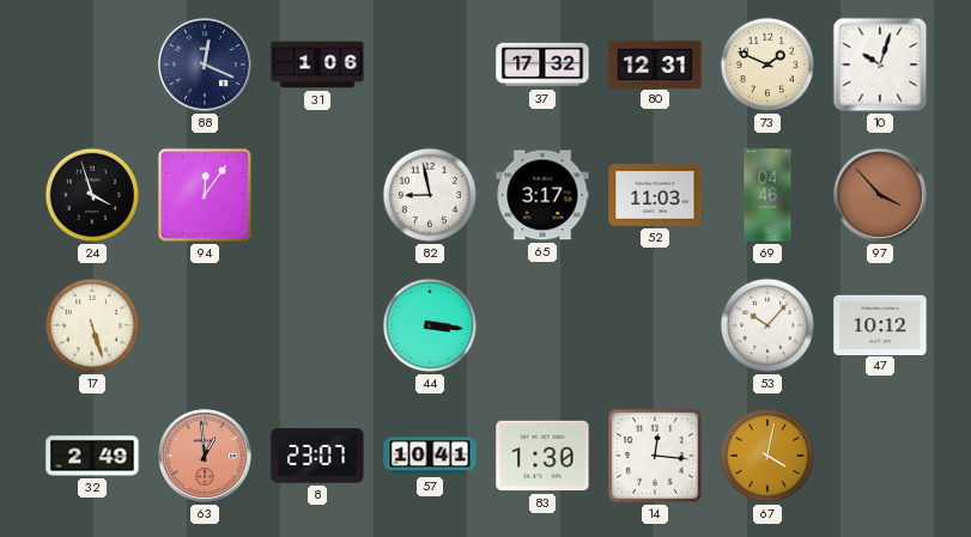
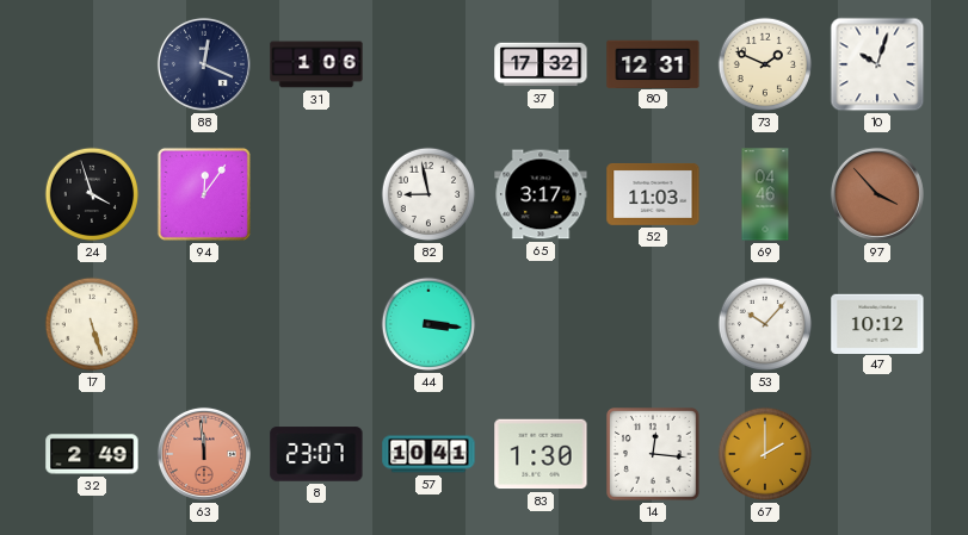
63: 12:59 -> 11:59 (204, 454)
67: 4:02 -> 2:00 (765, 454)
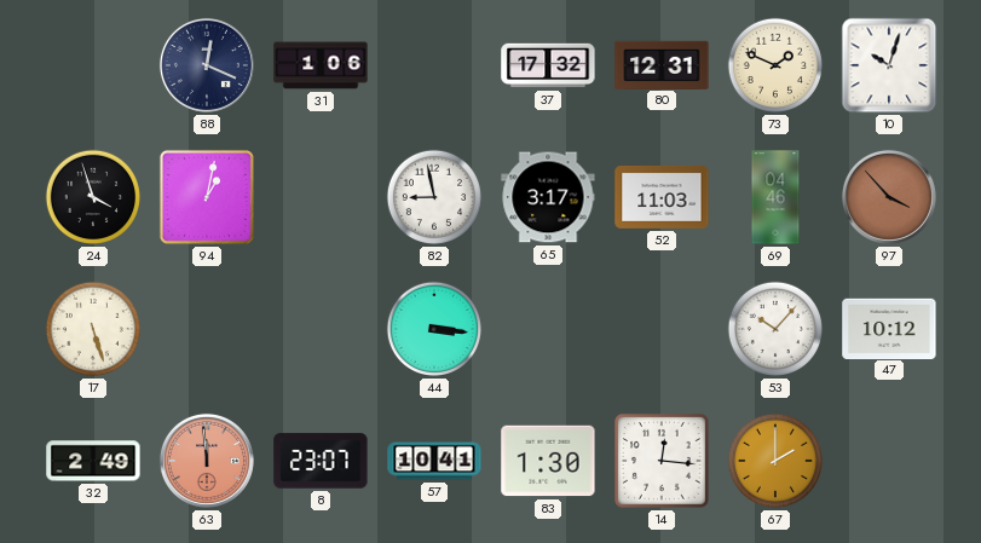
94: 12:06 -> 1:02 (207, 197)
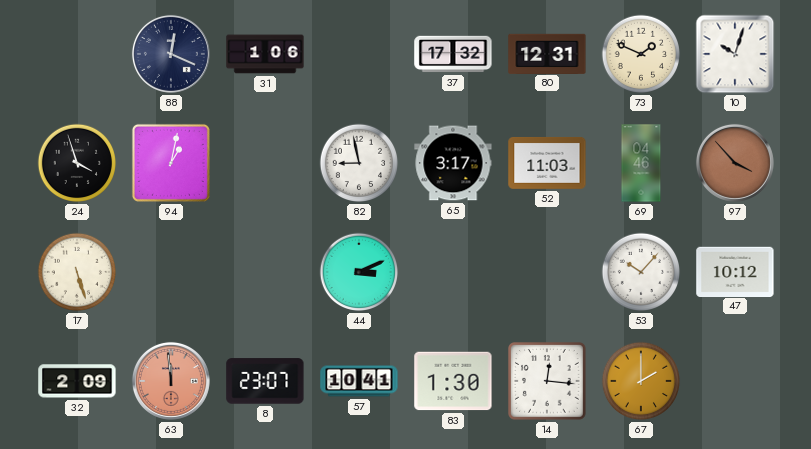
44: 3:16 -> 3:11 (359, 272)
32: 2:49 -> 2:09 (77, 381)
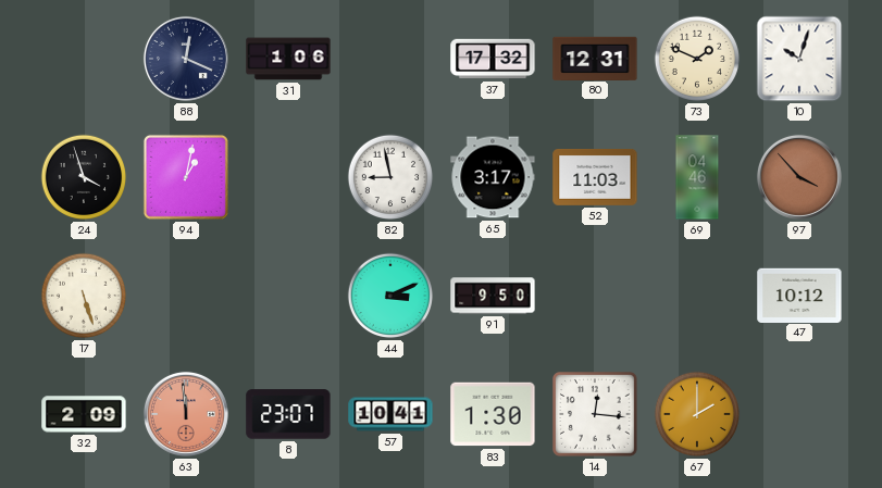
91: none -> 9:50 (493, 296)
53: 10:07 -> none (641, 272)
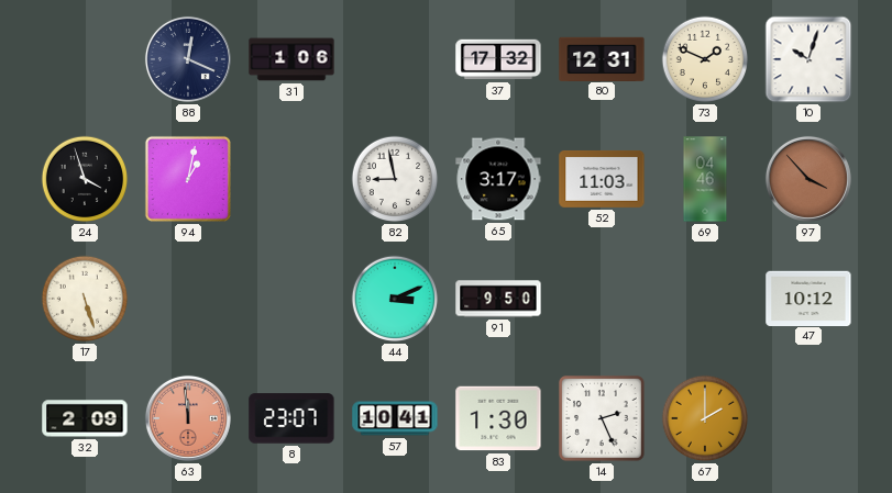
14: 12:16 -> 2:26 (603, 419)
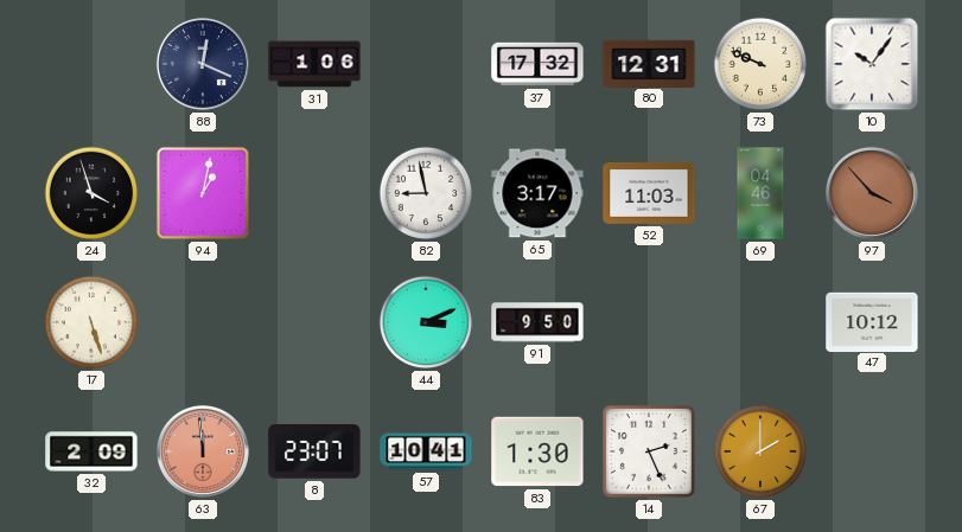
73: 1:49 -> 9:49 (760, 64)
10: 10:03 -> 10:06 (872, 64)
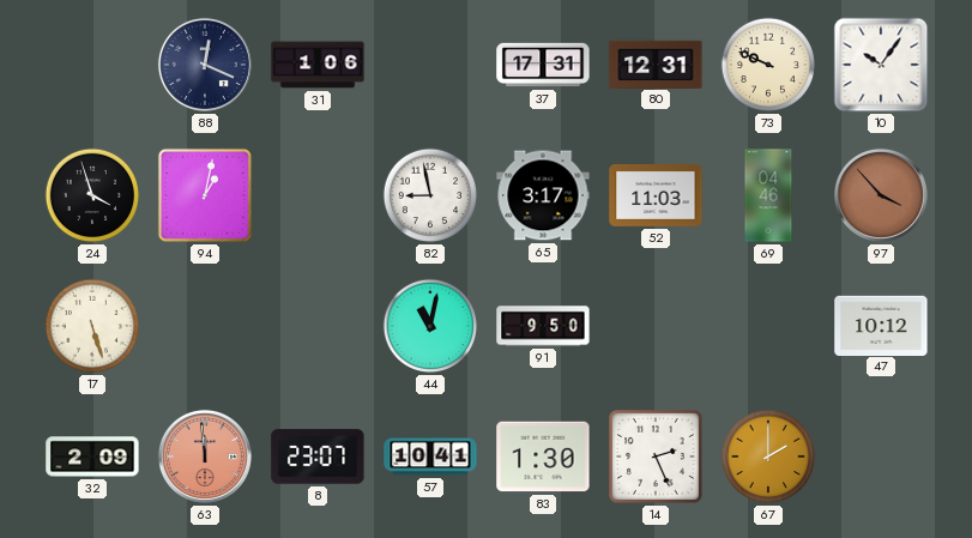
37: 17:32 -> 17:31 (543, 65)
44: 3:11 -> 11:02 (430, 326)
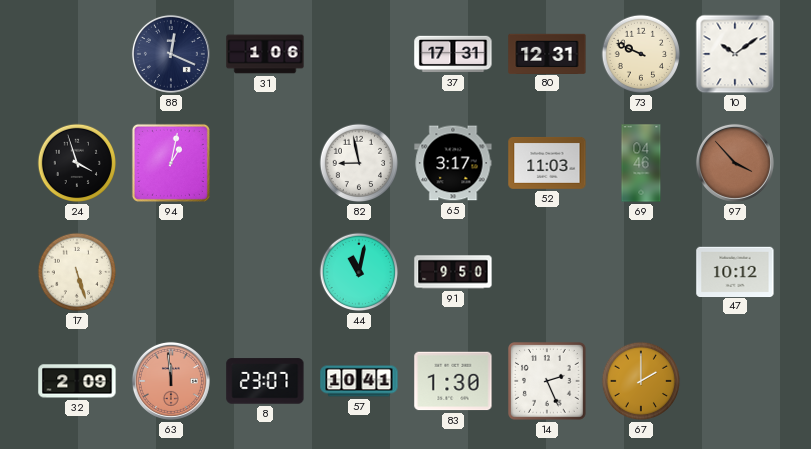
10: 10:06 -> 10:09 (735, 54)
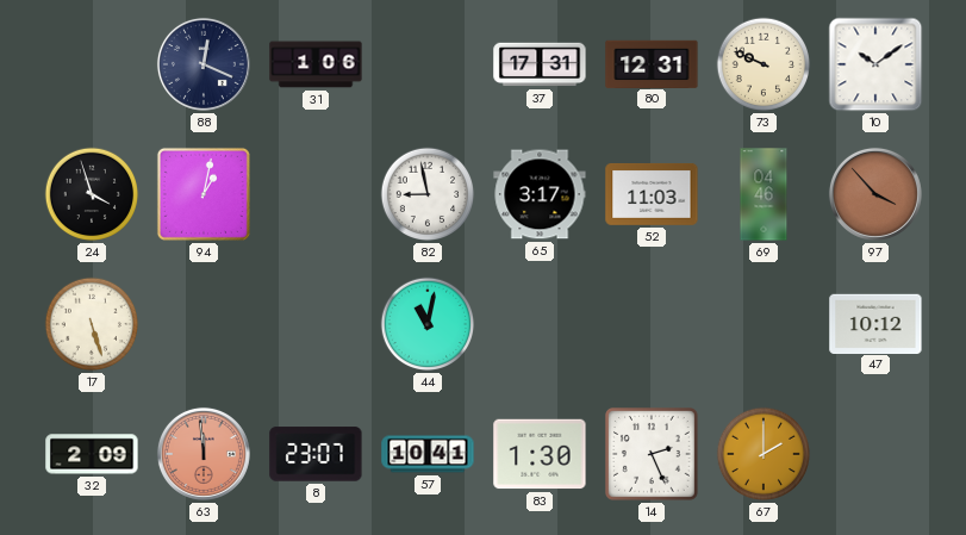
91: 9:50 -> none (453, 272)
